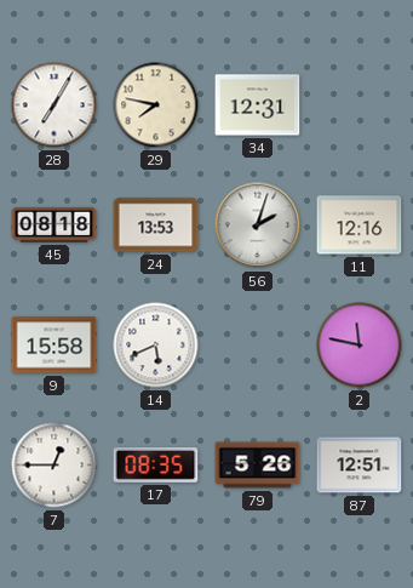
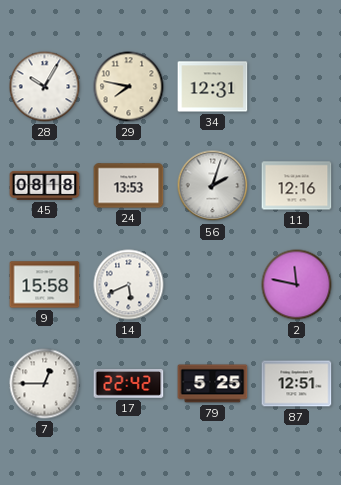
28: 7:05 -> 10:05 (45, 87)
17: 08:35 -> 22:42 (129, 384)
79: 5:26 -> 5:25 (213, 384)
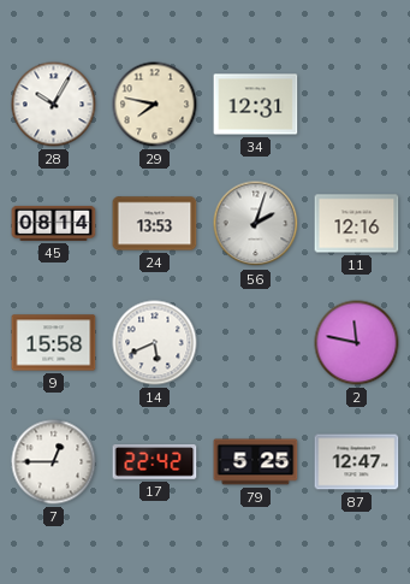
45: 08:18 -> 08:14 (54, 223)
87: 12:51 -> 12:47 (357, 462)
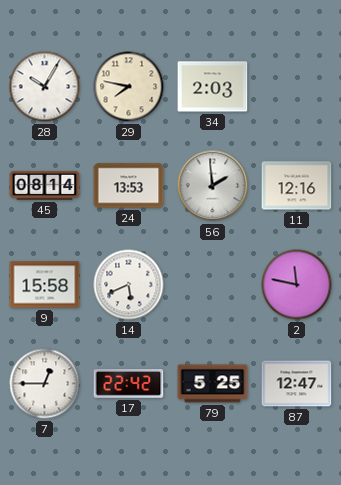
34: 12:31 -> 2:03 (213, 87)
56: 2:03 -> 1:59 (213, 186)
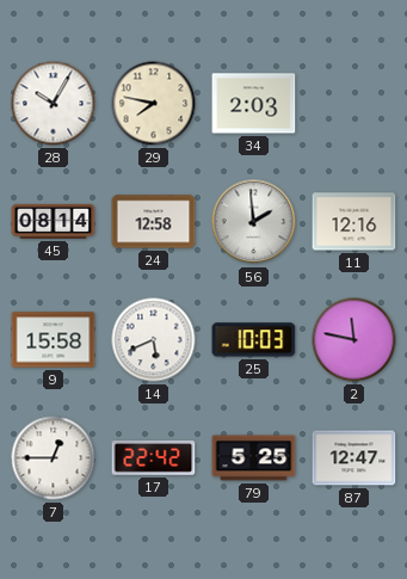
24: 13:53 -> 12:58 (154, 222)
25: none -> 10:03 (254, 340)
